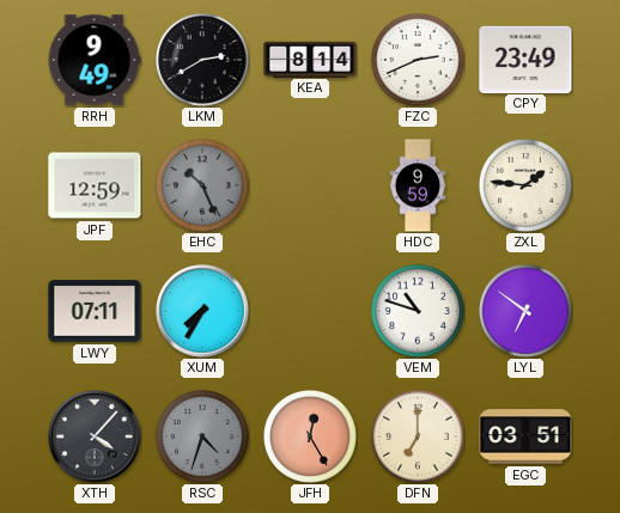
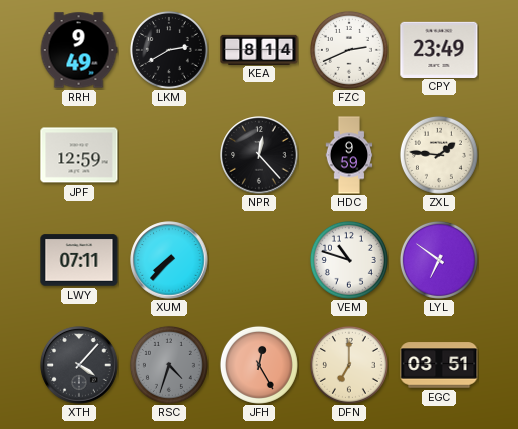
EHC: 10:26 -> none (202, 185)
NPR: none -> 12:23 (259, 155)
XUM: 7:35 -> 7:37 (169, 260)
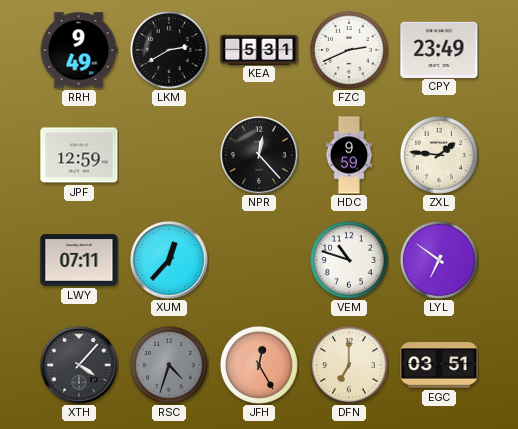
KEA: 8:14 -> 5:31 (259, 49)
XUM: 7:37 -> 12:37 (169, 260)
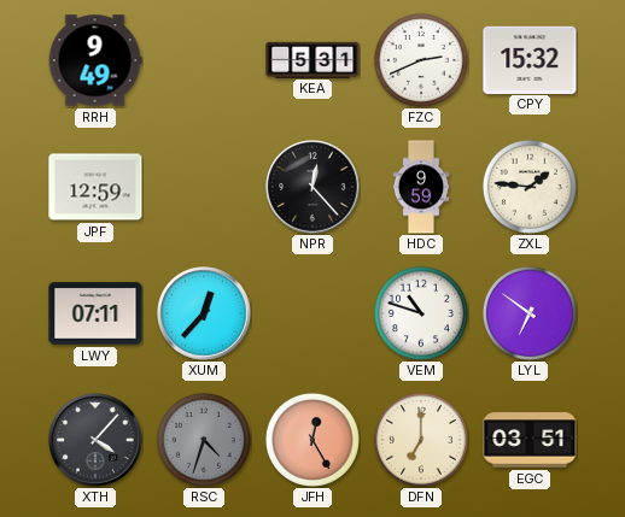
LKM: 2:40 -> none (169, 50)
CPY: 23:49 -> 15:32 (530, 59)
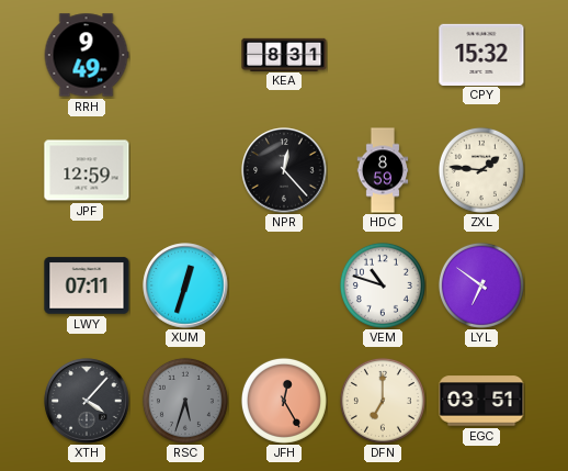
KEA: 5:31 -> 8:31 (284, 54)
FZC: 2:41 -> none (421, 60)
HDC: 9:59 -> 8:59 (383, 170)
XUM: 12:37 -> 12:33 (185, 285)
RSC: 4:33 -> 5:33 (185, 401)
